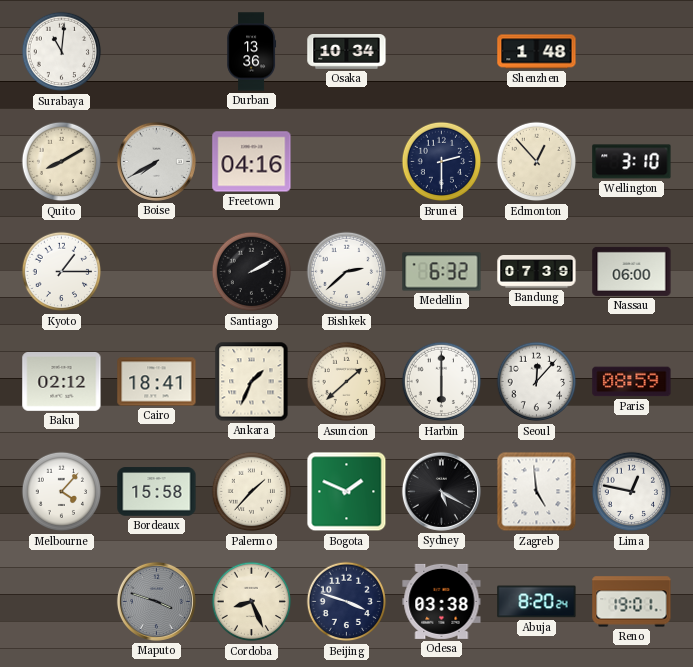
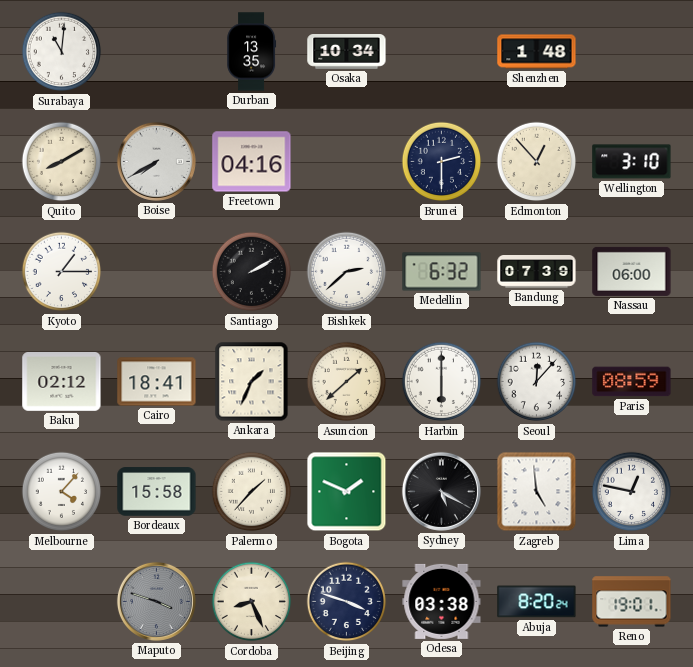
Durban: 13:36 -> 13:35 (252, 52)
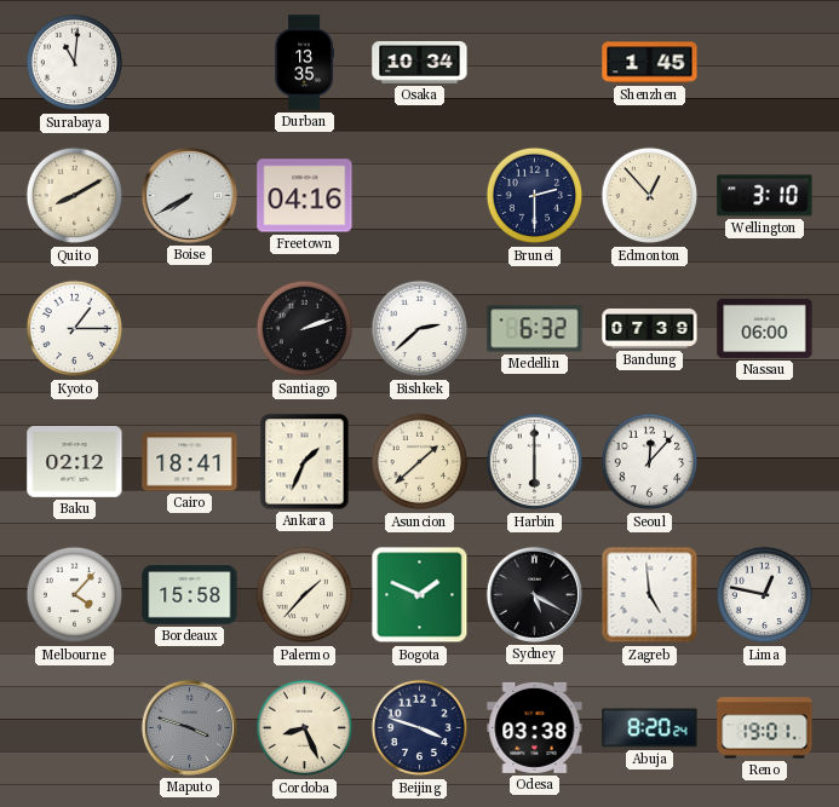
Shenzhen: 1:48 -> 1:45 (650, 63)
Santiago: 2:10 -> 2:12 (305, 329)
Paris: 08:59 -> none (632, 382)
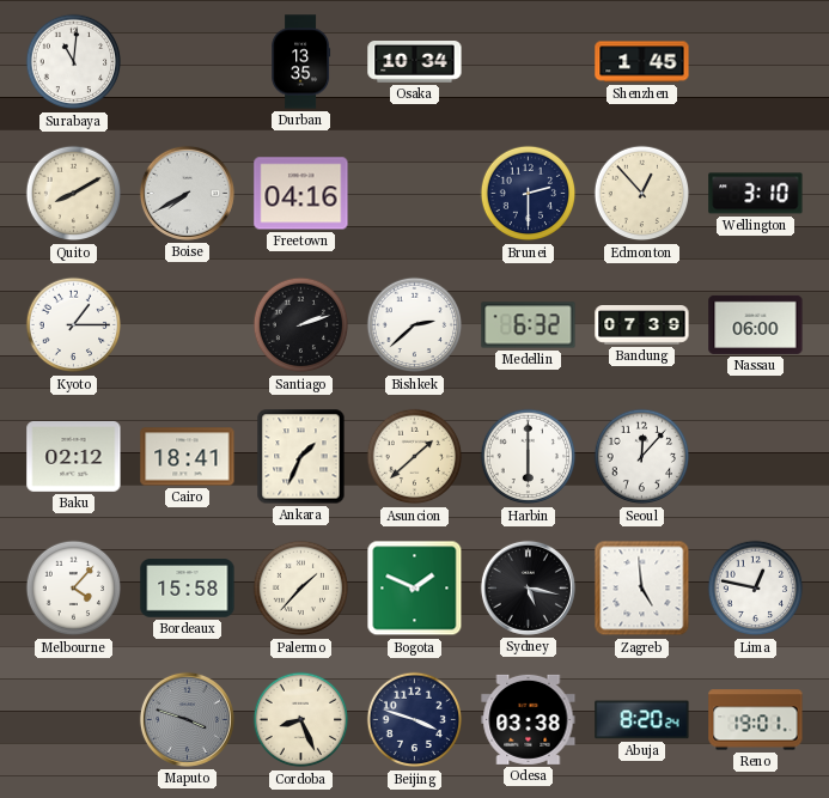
Sydney: 5:20 -> 5:17 (528, 587)
